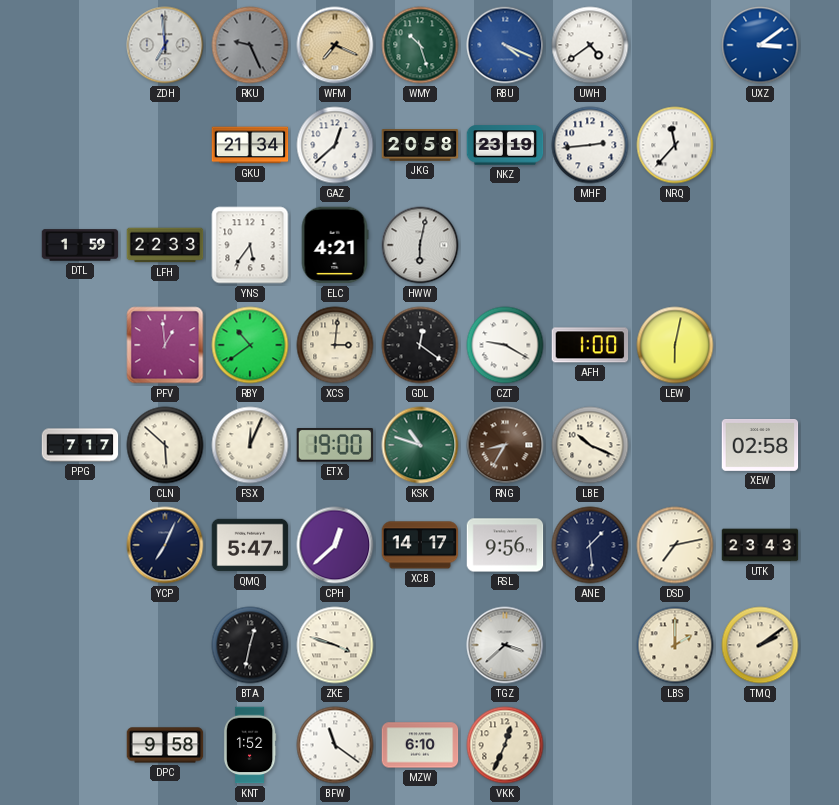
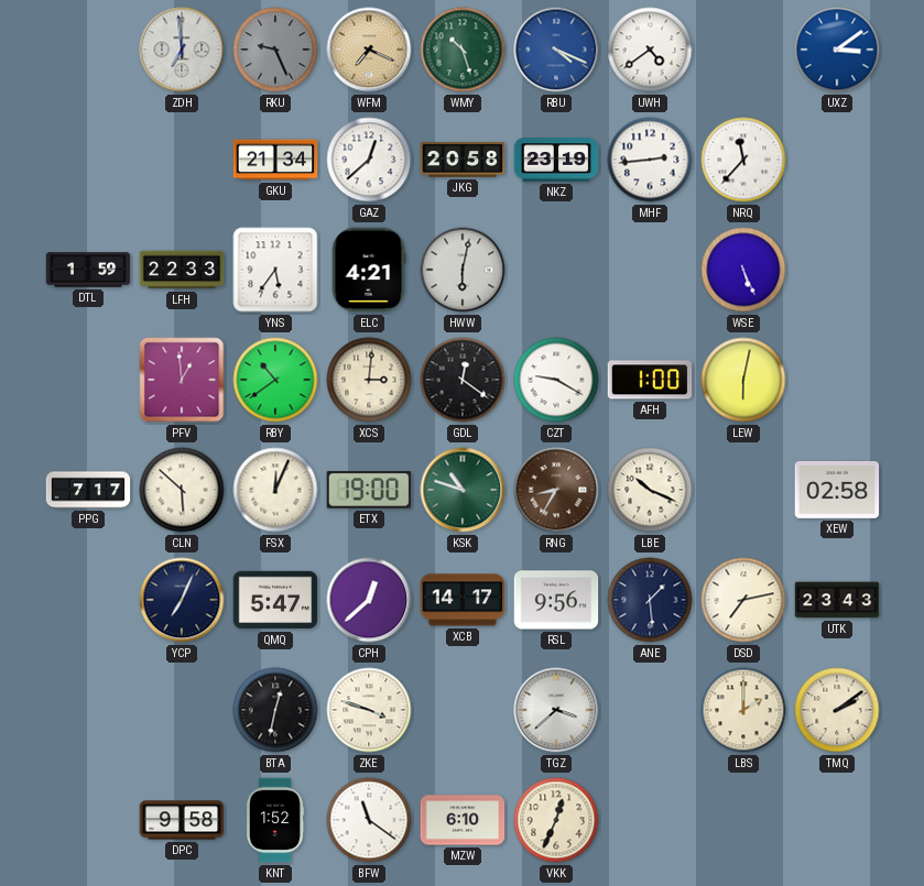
WSE: none -> 5:26 (743, 270)
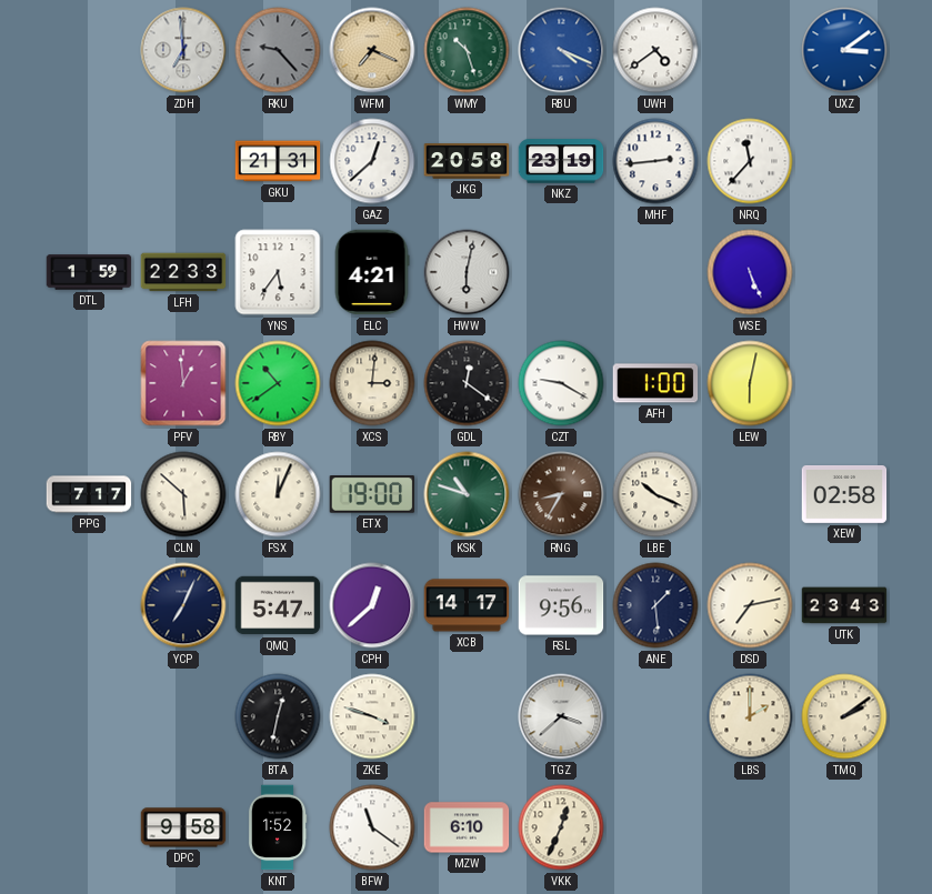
RKU: 9:26 -> 9:23 (278, 50)
GKU: 21:34 -> 21:31 (278, 161)
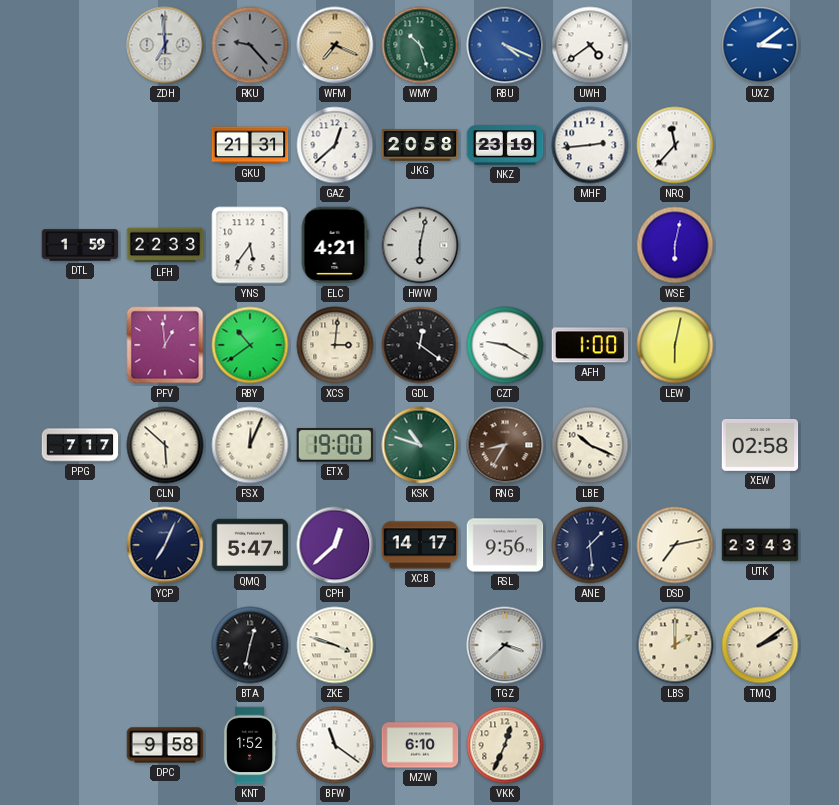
WSE: 5:26 -> 6:02 (675, 245)
